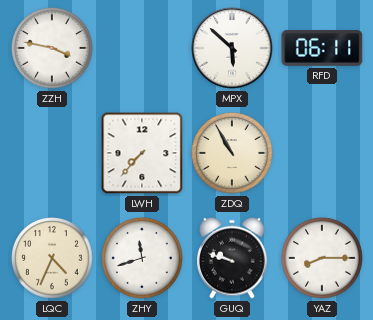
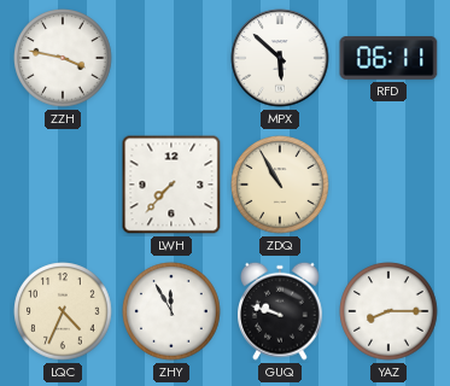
ZHY: 11:42 -> 11:55 (171, 311)
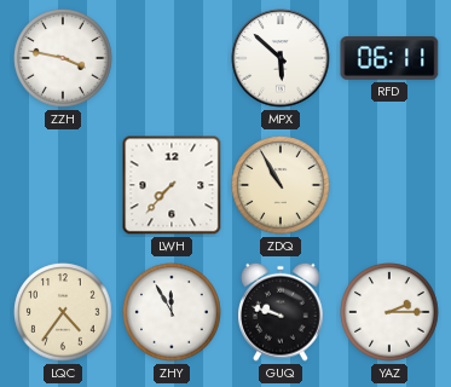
LQC: 4:34 -> 4:36 (63, 312)
YAZ: 8:15 -> 2:15 (389, 312)
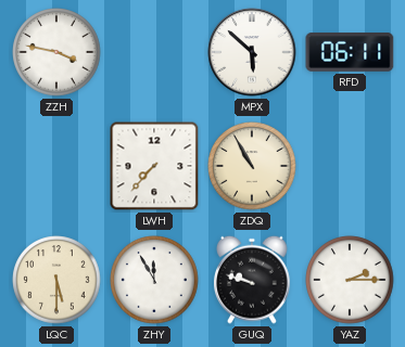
LQC: 4:36 -> 5:30 (56, 280)
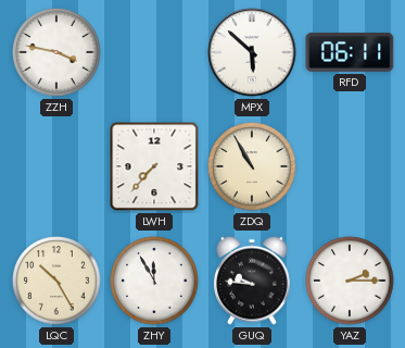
LQC: 5:30 -> 10:25 (56, 281)
GUQ: 9:48 -> 9:46 (253, 281)
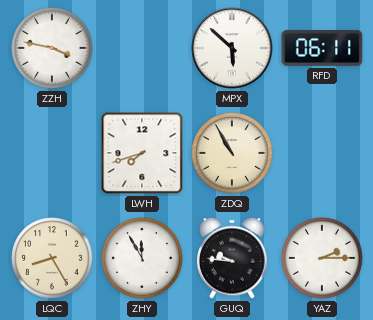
LWH: 7:37 -> 7:42 (142, 153)
LQC: 10:25 -> 8:25 (52, 258)
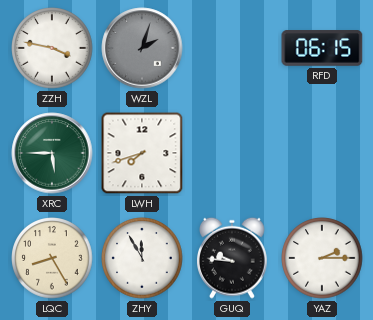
WZL: none -> 2:03 (142, 48)
MPX: 5:52 -> none (232, 48)
RFD: 06:11 -> 06:15 (322, 48)
XRC: none -> 5:45 (52, 153)
ZDQ: 10:55 -> none (232, 153)
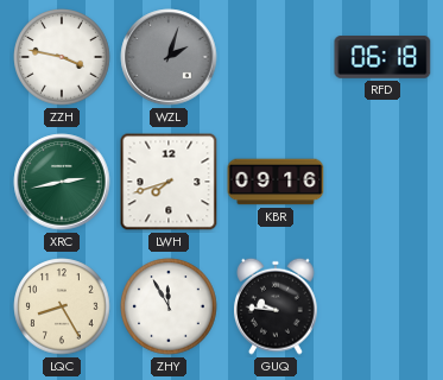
RFD: 06:15 -> 06:18 (382, 57)
XRC: 5:45 -> 2:43 (62, 182)
KBR: none -> 09:16 (276, 182)
YAZ: 2:15 -> none (322, 258)
